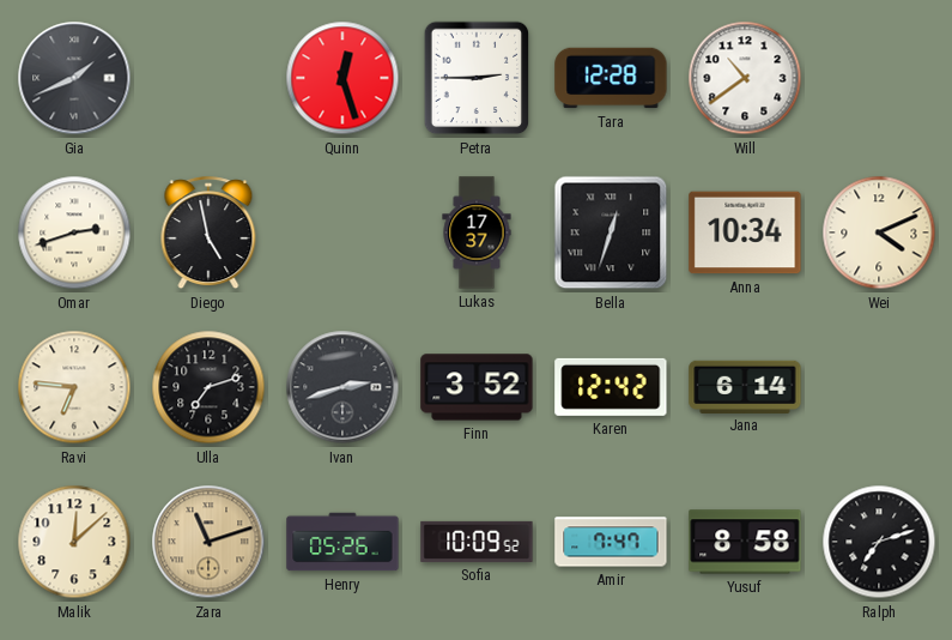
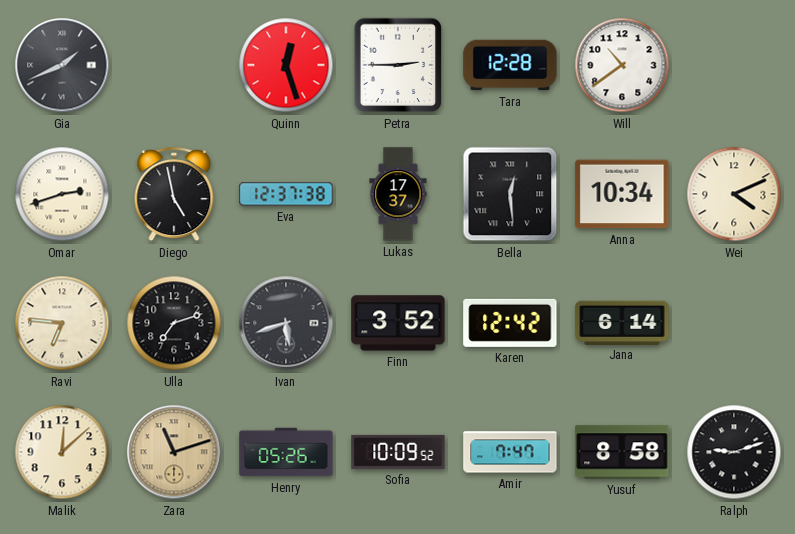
Eva: none -> 12:37 (286, 194)
Bella: 12:33 -> 12:29 (510, 194)
Ivan: 2:42 -> 5:42 (286, 323)
Ralph: 7:12 -> 9:12 (734, 452)
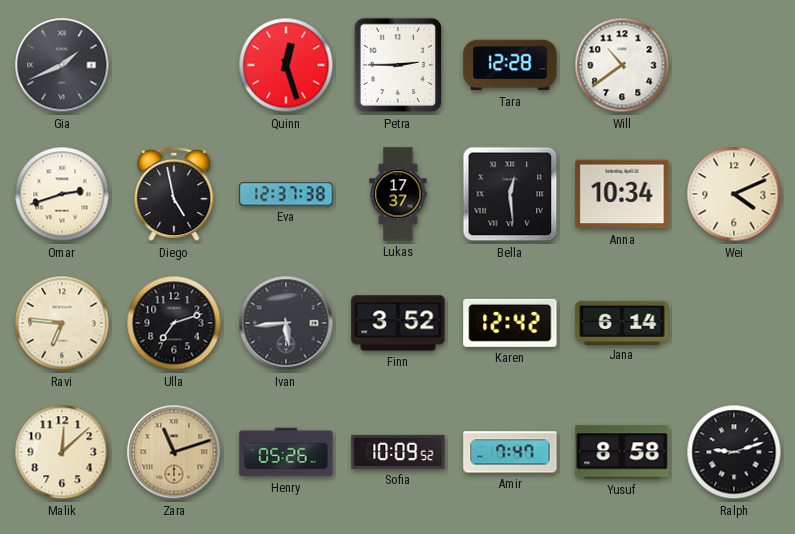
Ivan: 5:42 -> 5:44 (286, 323)
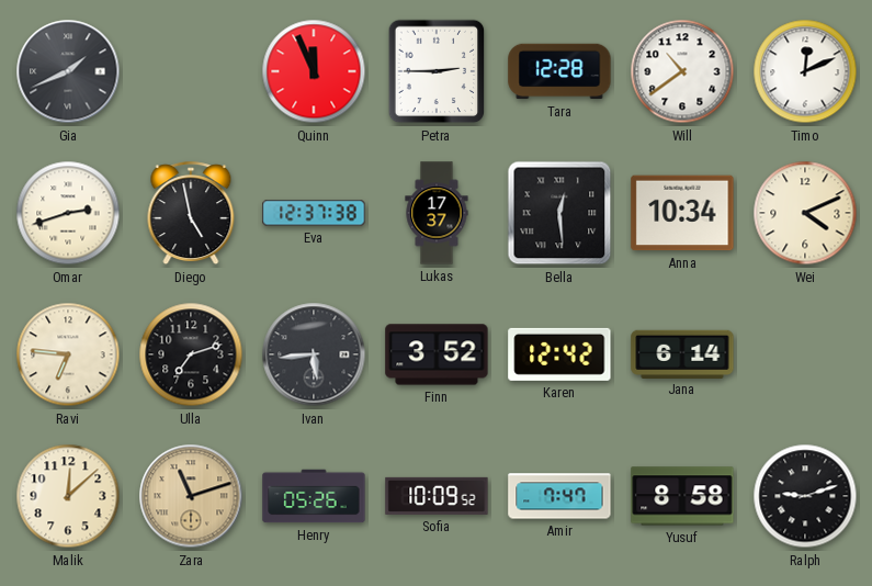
Quinn: 12:27 -> 11:56 (314, 71)
Timo: none -> 12:11 (805, 71)
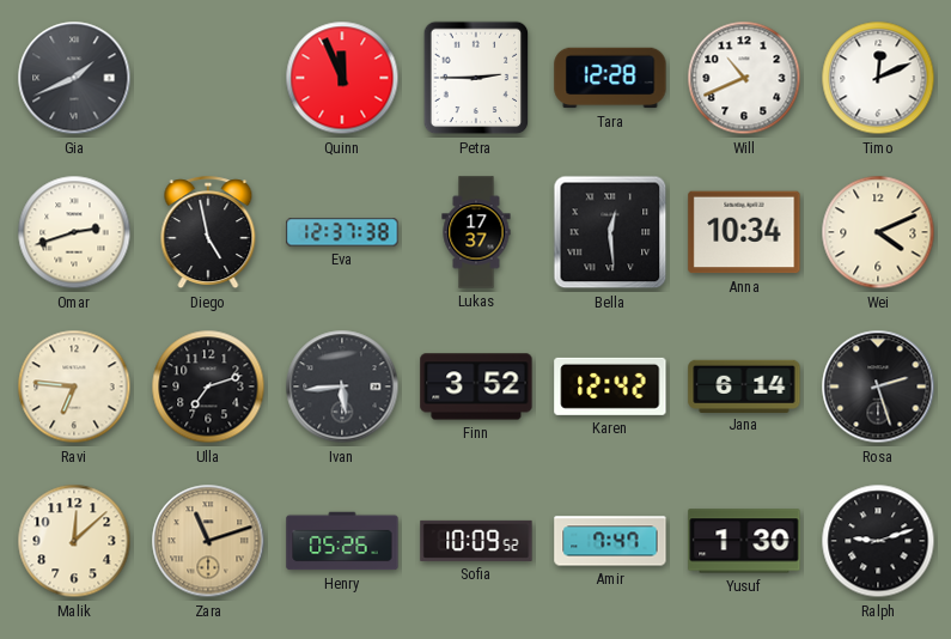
Will: 10:39 -> 10:41 (744, 78)
Rosa: none -> 2:27 (878, 387)
Yusuf: 8:58 -> 1:30 (744, 541)
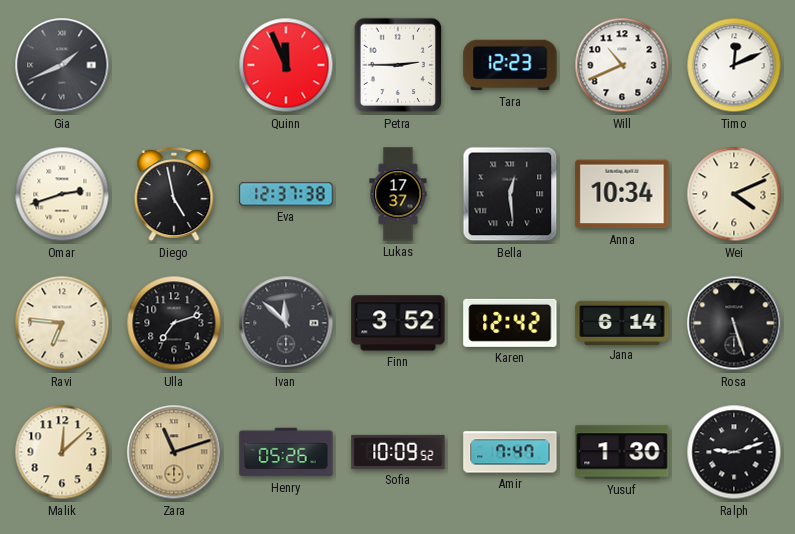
Tara: 12:28 -> 12:23 (510, 65)
Ivan: 5:44 -> 11:52 (286, 323)
Rosa: 2:27 -> 5:27 (734, 323)
